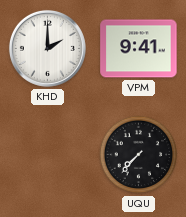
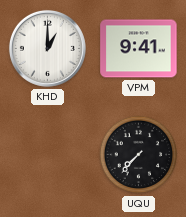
KHD: 2:00 -> 1:00 (47, 48)
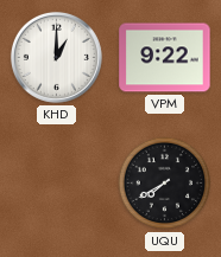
VPM: 9:41 -> 9:22 (165, 58)
UQU: 7:37 -> 7:40 (165, 184)
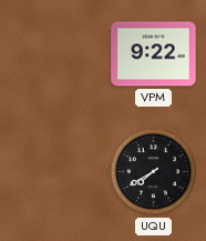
KHD: 1:00 -> none (56, 57)
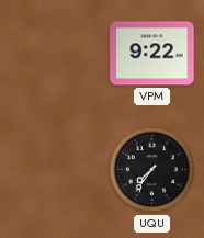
UQU: 7:40 -> 7:36 (152, 170)
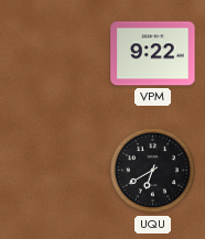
UQU: 7:36 -> 6:40 (153, 171)
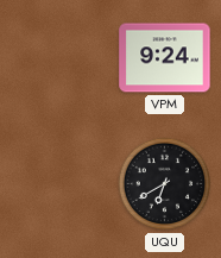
VPM: 9:22 -> 9:24 (165, 58)
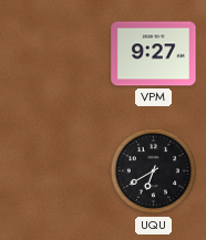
VPM: 9:24 -> 9:27 (154, 54)
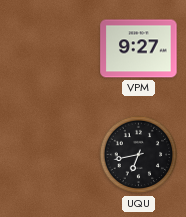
UQU: 6:40 -> 6:43 (139, 155)
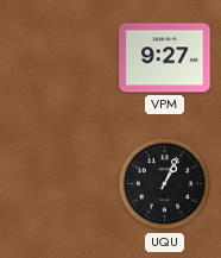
UQU: 6:43 -> 1:04 (165, 184)
